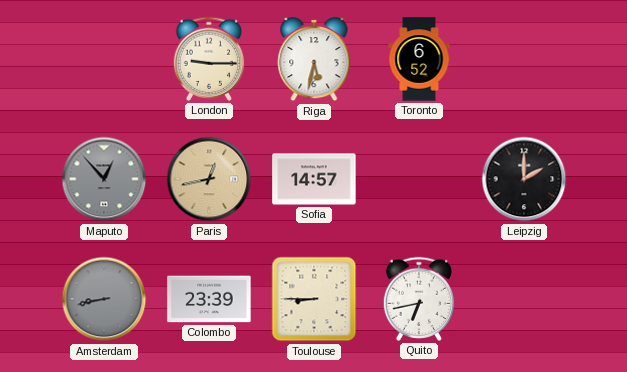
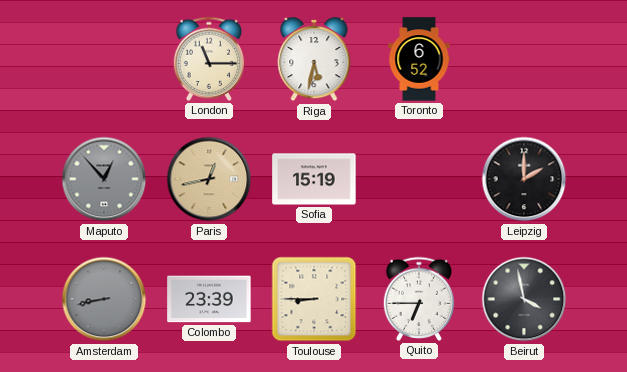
London: 9:15 -> 11:15 (209, 59)
Sofia: 14:57 -> 15:19 (314, 179)
Quito: 6:43 -> 6:45 (419, 299)
Beirut: none -> 3:58 (524, 299)
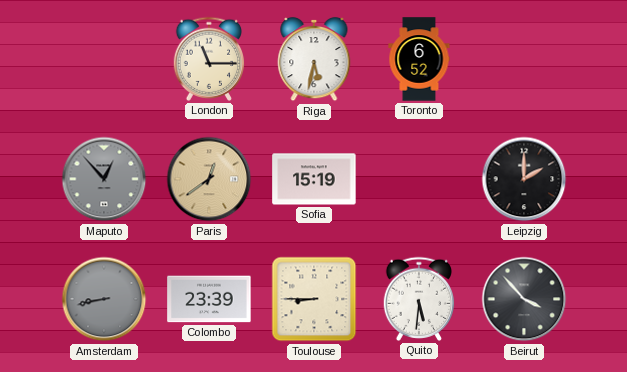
Paris: 12:43 -> 12:39 (209, 179)
Quito: 6:45 -> 5:31 (419, 299)
Beirut: 3:58 -> 3:53 (524, 299)
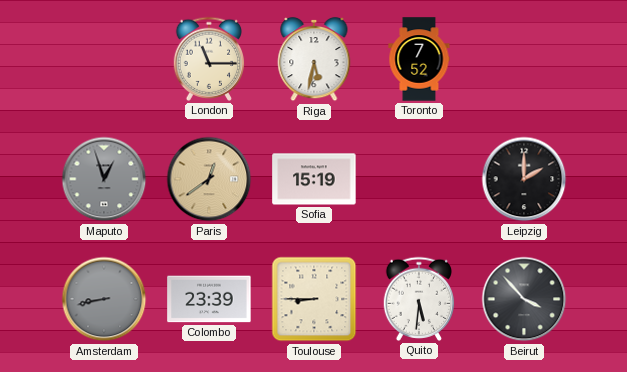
Toronto: 6:52 -> 7:52 (419, 59)
Maputo: 12:53 -> 12:57 (104, 179)
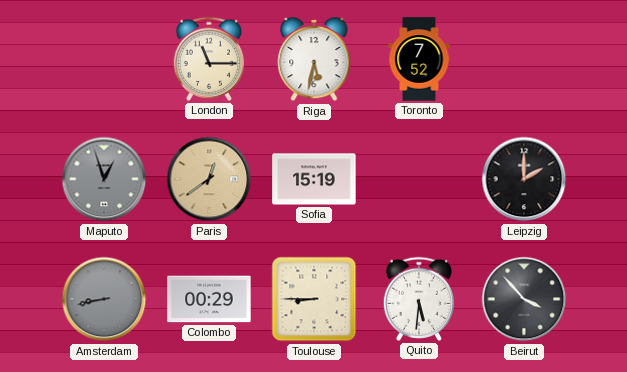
Colombo: 23:39 -> 00:29 (209, 299)
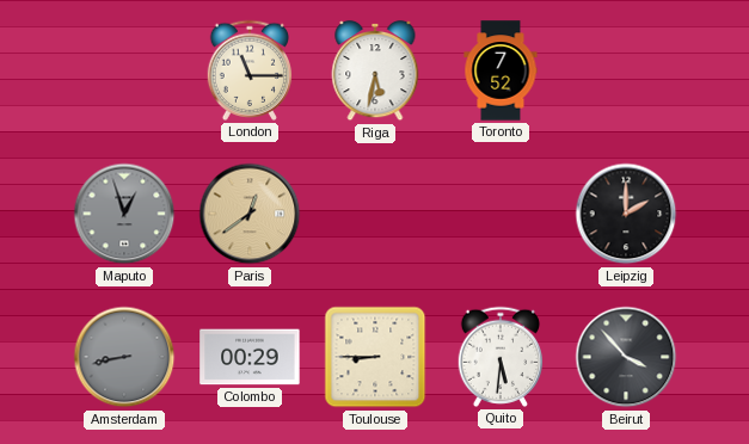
Sofia: 15:19 -> none (314, 179)
